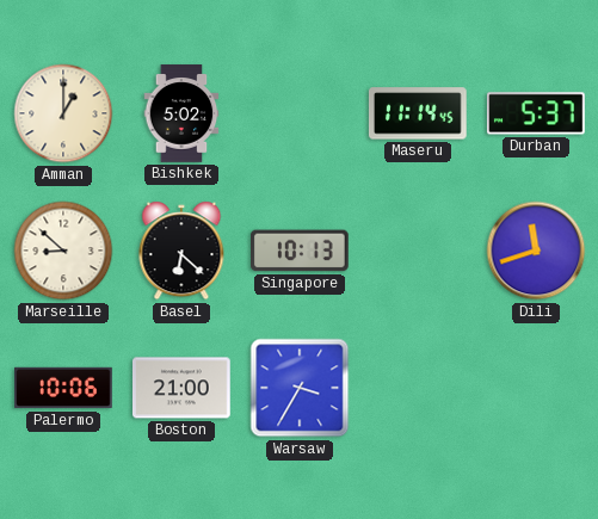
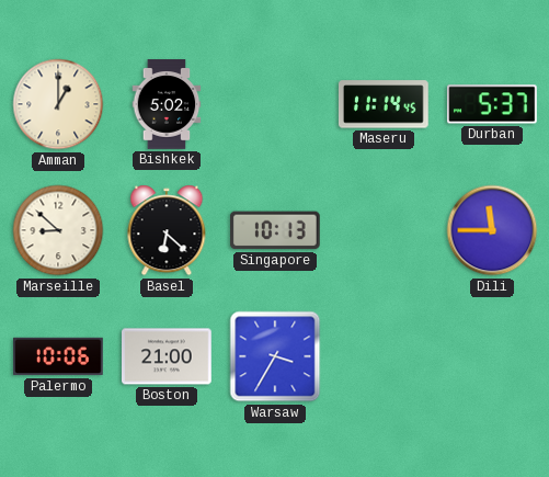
Dili: 11:42 -> 11:45 (492, 230)
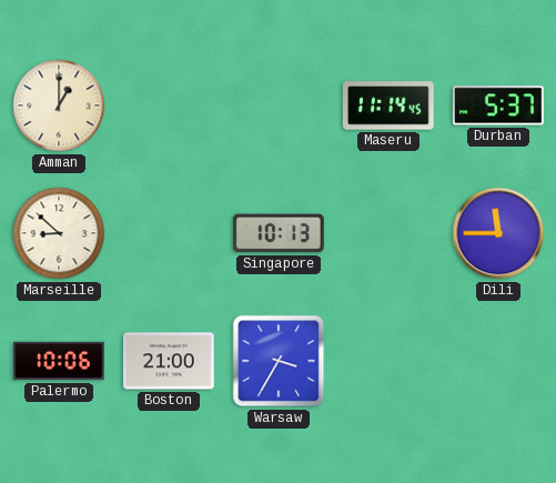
Bishkek: 5:02 -> none (167, 104)
Basel: 6:22 -> none (167, 230)
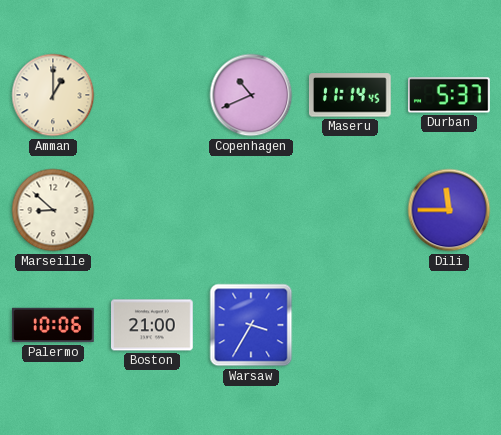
Copenhagen: none -> 10:41 (251, 95)
Singapore: 10:13 -> none (280, 233)
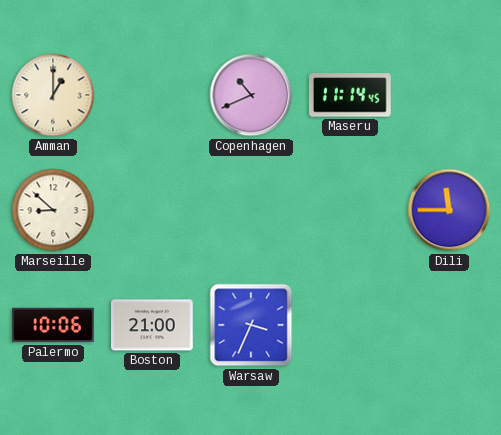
Durban: 5:37 -> none (450, 95)
Warsaw: 3:35 -> 3:34 (251, 325)
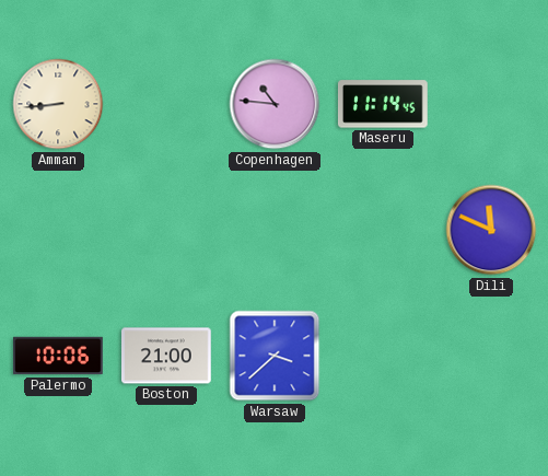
Amman: 1:00 -> 8:44 (58, 104)
Copenhagen: 10:41 -> 10:46 (275, 104)
Marseille: 8:52 -> none (53, 210)
Dili: 11:45 -> 11:49 (491, 230)
Warsaw: 3:34 -> 3:38 (275, 356)
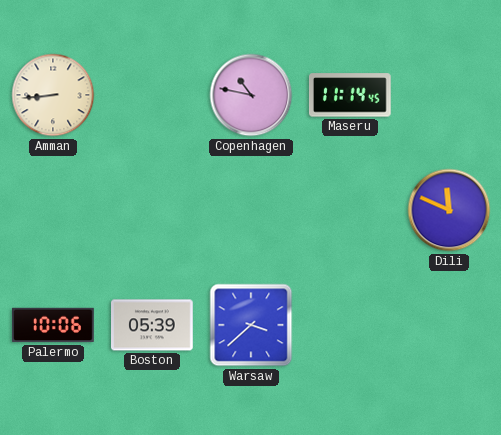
Copenhagen: 10:46 -> 10:47 (251, 95)
Boston: 21:00 -> 05:39 (153, 325)
